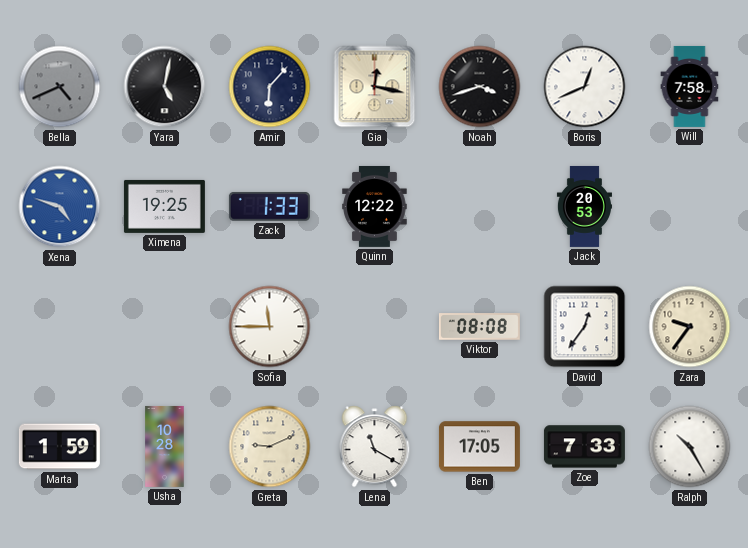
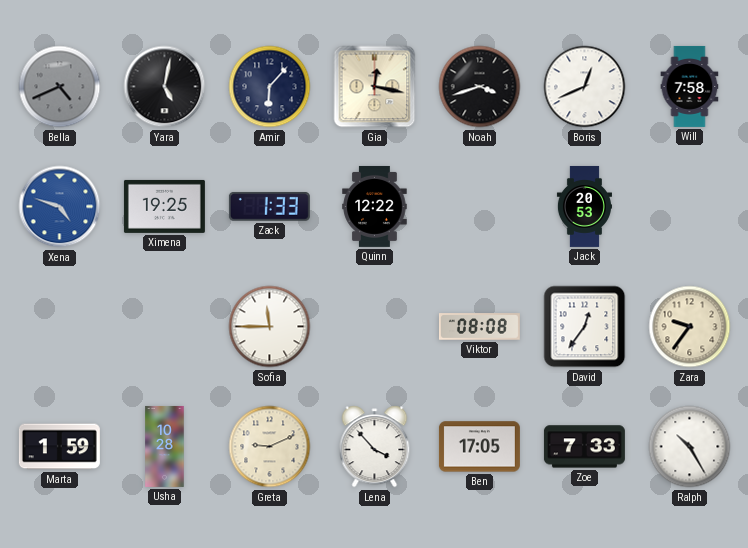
Lena: 11:20 -> 3:53 (375, 447)
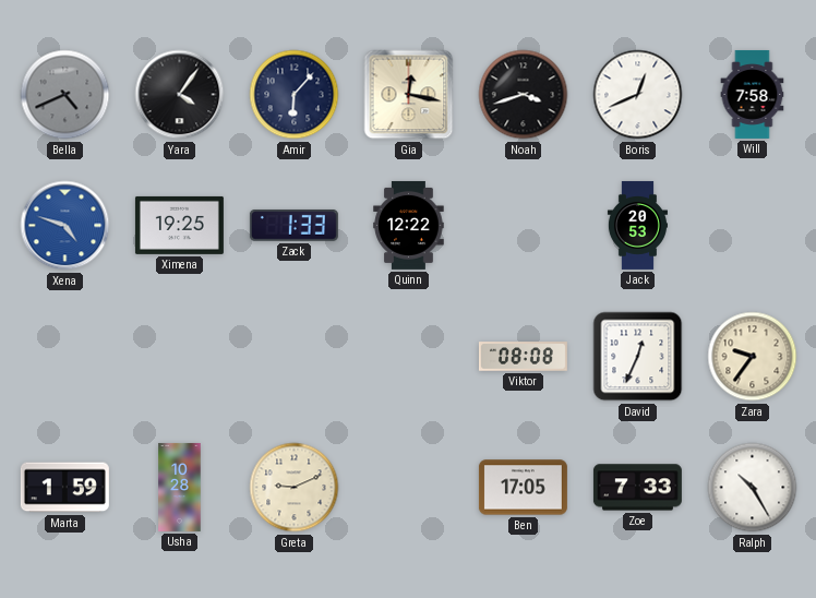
Yara: 5:02 -> 4:06 (180, 95)
Sofia: 11:45 -> none (270, 327)
David: 12:36 -> 12:34 (638, 357)
Lena: 3:53 -> none (375, 447)
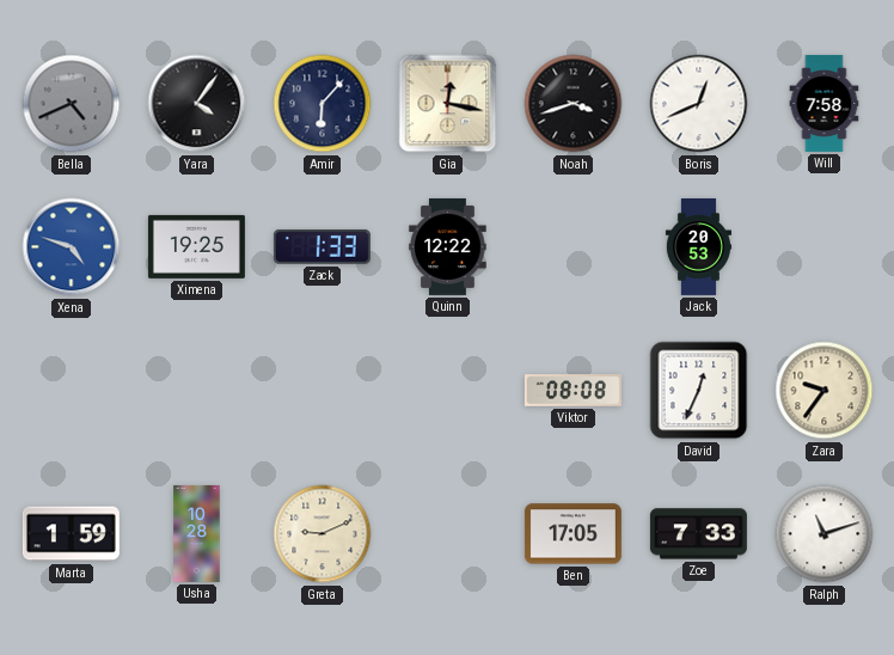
Ralph: 10:25 -> 11:12 (825, 534)
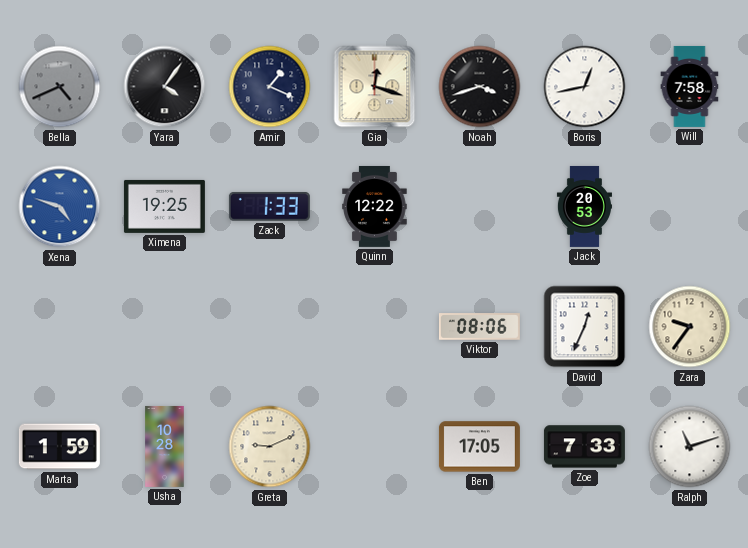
Amir: 6:07 -> 1:19 (270, 87)
Gia: 12:17 -> 12:18 (375, 87)
Boris: 12:41 -> 12:43 (585, 87)
Viktor: 08:08 -> 08:06 (479, 327)
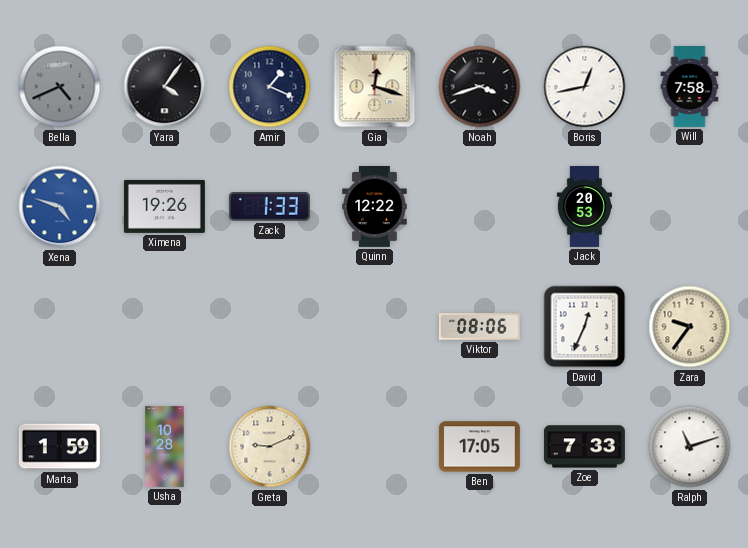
Ximena: 19:25 -> 19:26 (164, 206)
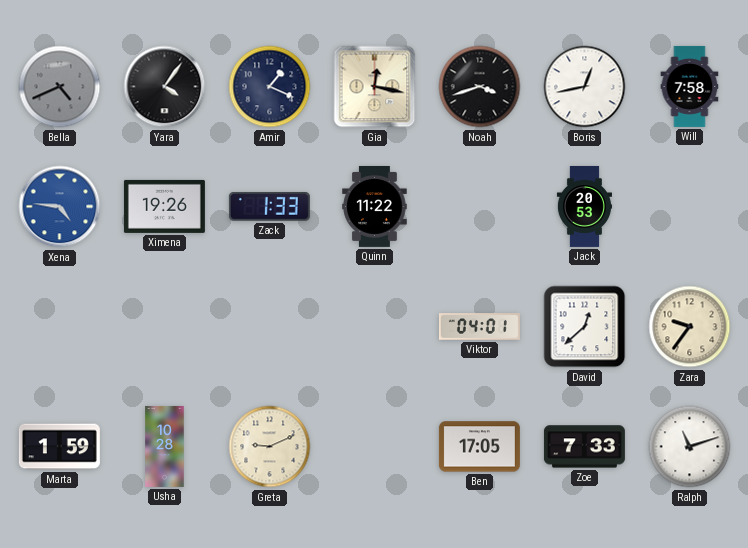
Gia: 12:18 -> 12:17 (375, 87)
Xena: 4:48 -> 4:46 (60, 207)
Quinn: 12:22 -> 11:22 (375, 206)
Viktor: 08:06 -> 04:01 (479, 327)
David: 12:34 -> 12:38 (585, 327)
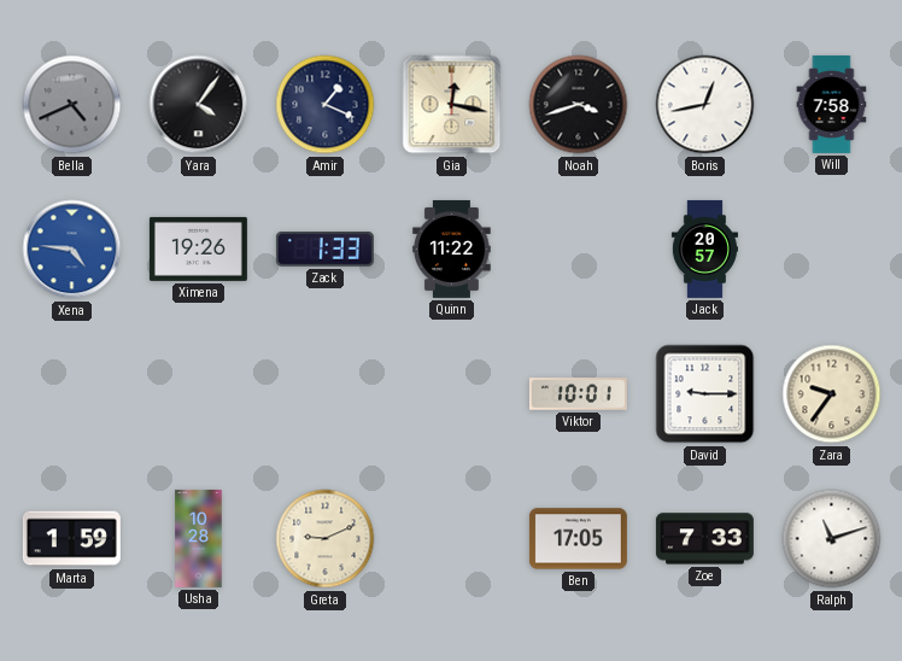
Jack: 20:53 -> 20:57 (704, 248)
Viktor: 04:01 -> 10:01 (578, 394)
David: 12:38 -> 9:15 (705, 394)
